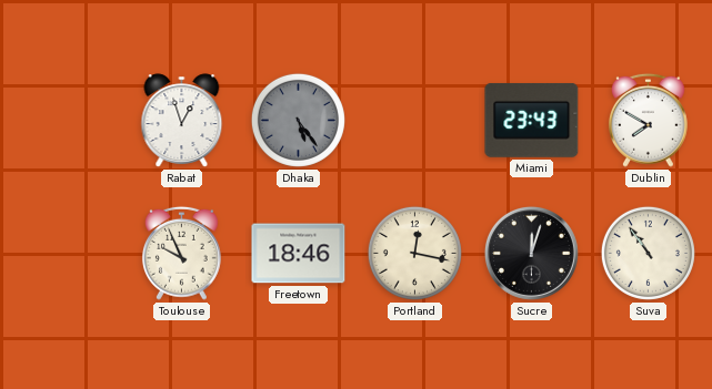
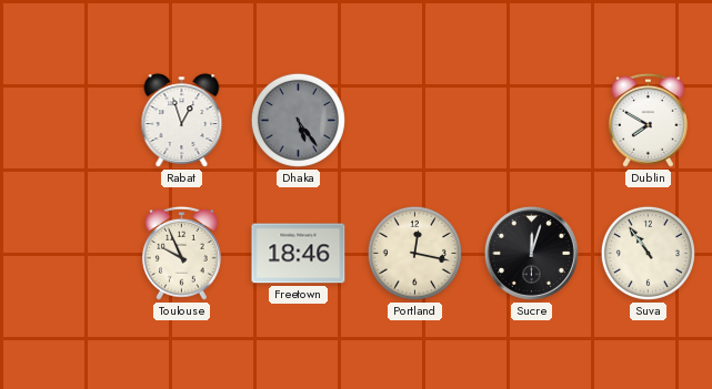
Miami: 23:43 -> none (532, 120)
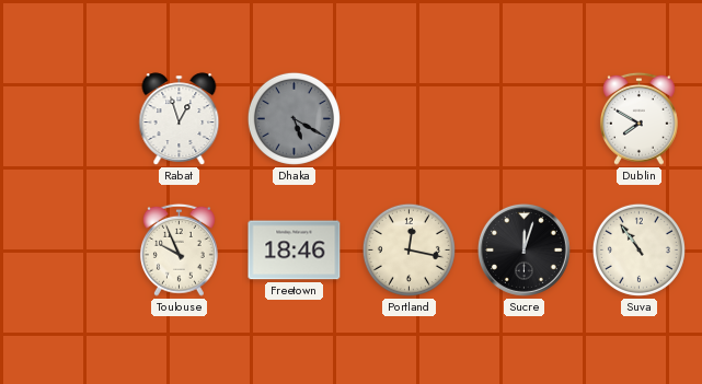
Dhaka: 5:24 -> 5:20 (294, 118)
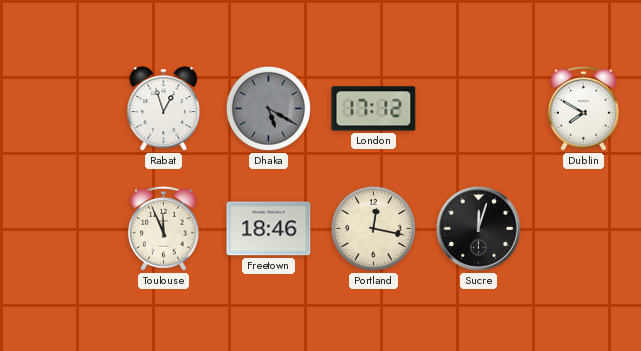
London: none -> 17:12 (374, 109)
Toulouse: 9:56 -> 11:56 (163, 228)
Suva: 10:54 -> none (638, 249)
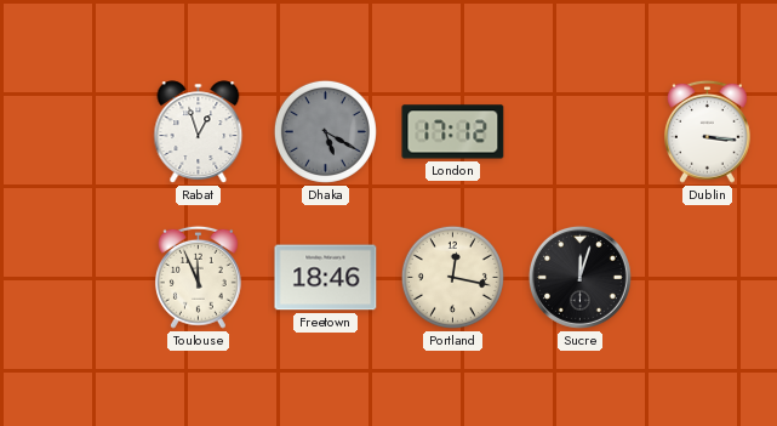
Dublin: 7:50 -> 3:16 (707, 131)
